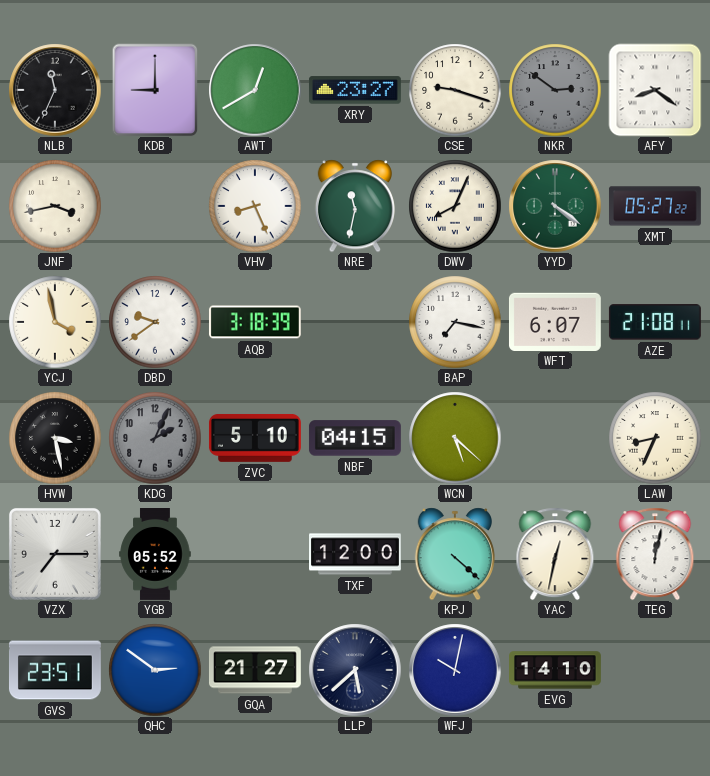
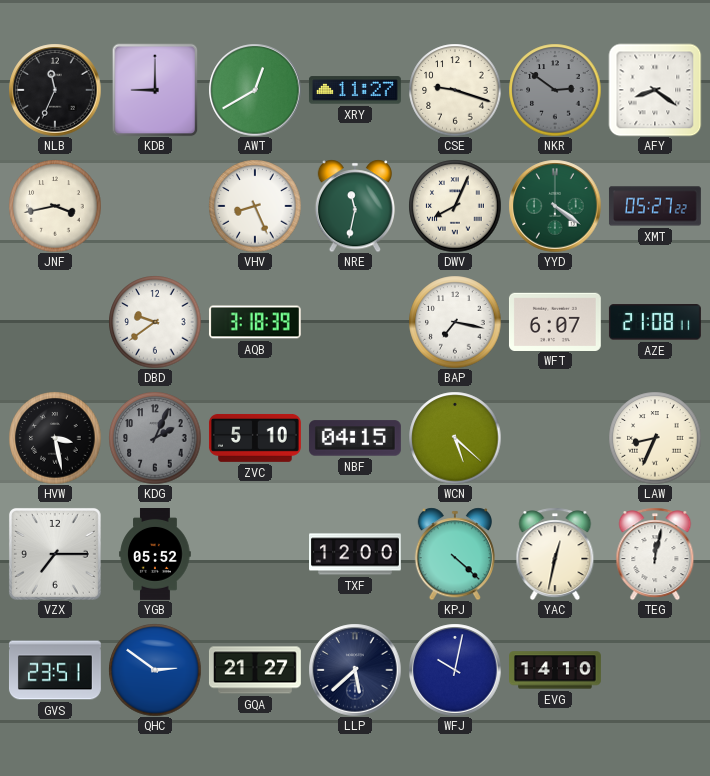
XRY: 23:27 -> 11:27 (355, 90)
YCJ: 3:58 -> none (55, 322)
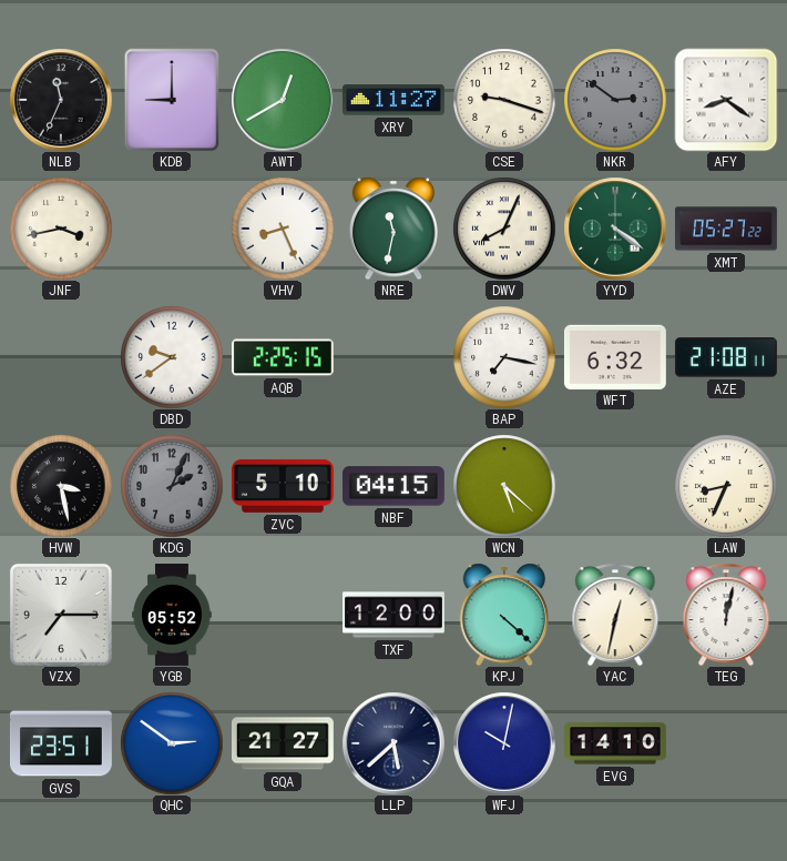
AQB: 3:18 -> 2:25 (283, 357)
WFT: 6:07 -> 6:32 (615, 356)
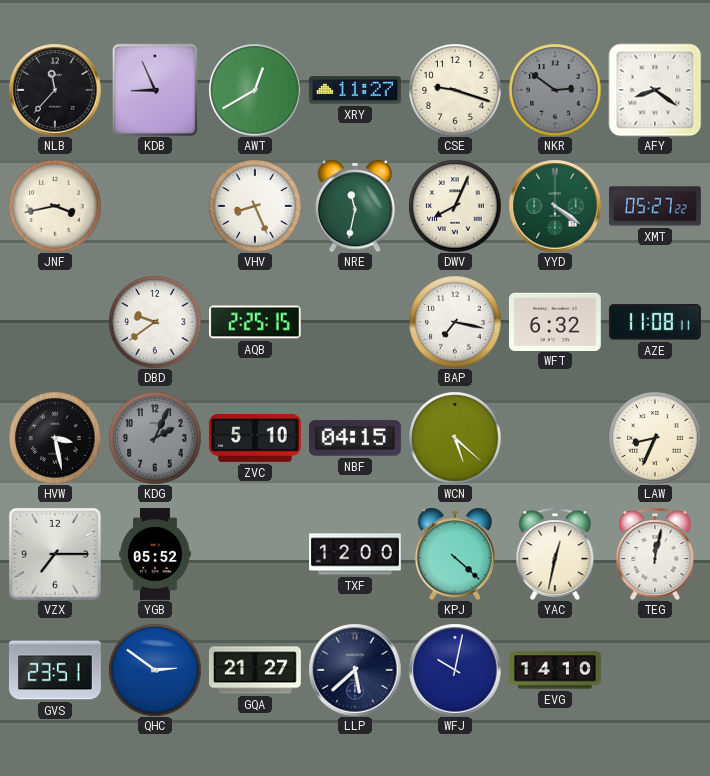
NLB: 11:34 -> 11:37 (55, 90)
KDB: 9:00 -> 8:56 (155, 90)
AZE: 21:08 -> 11:08 (655, 322)
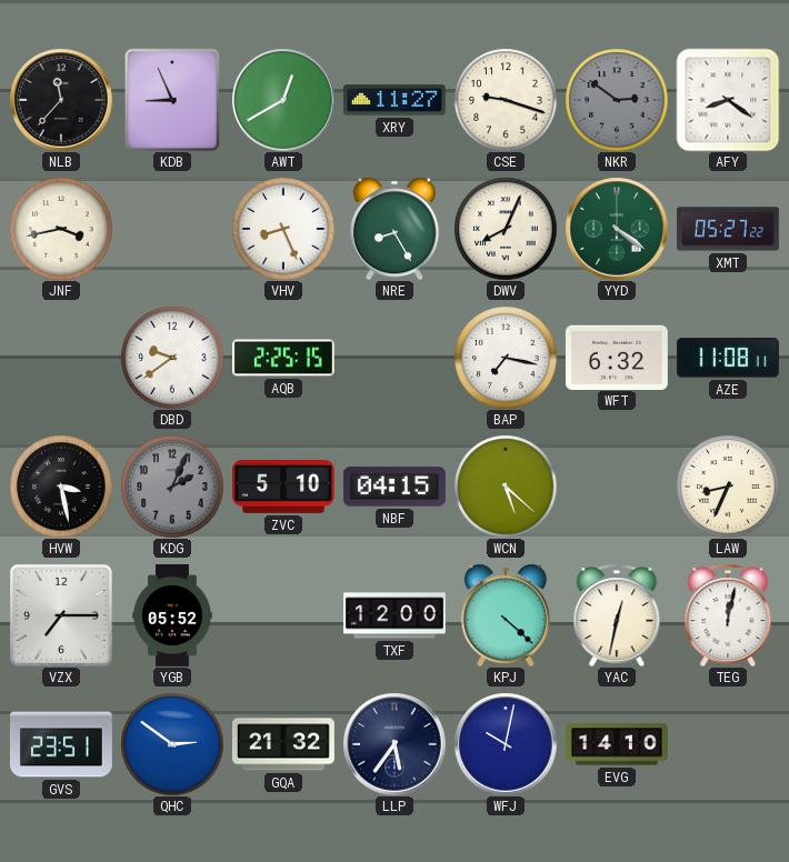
NRE: 11:32 -> 8:25 (394, 229)
GQA: 21:27 -> 21:32 (283, 744)
LLP: 5:38 -> 5:36 (394, 744)
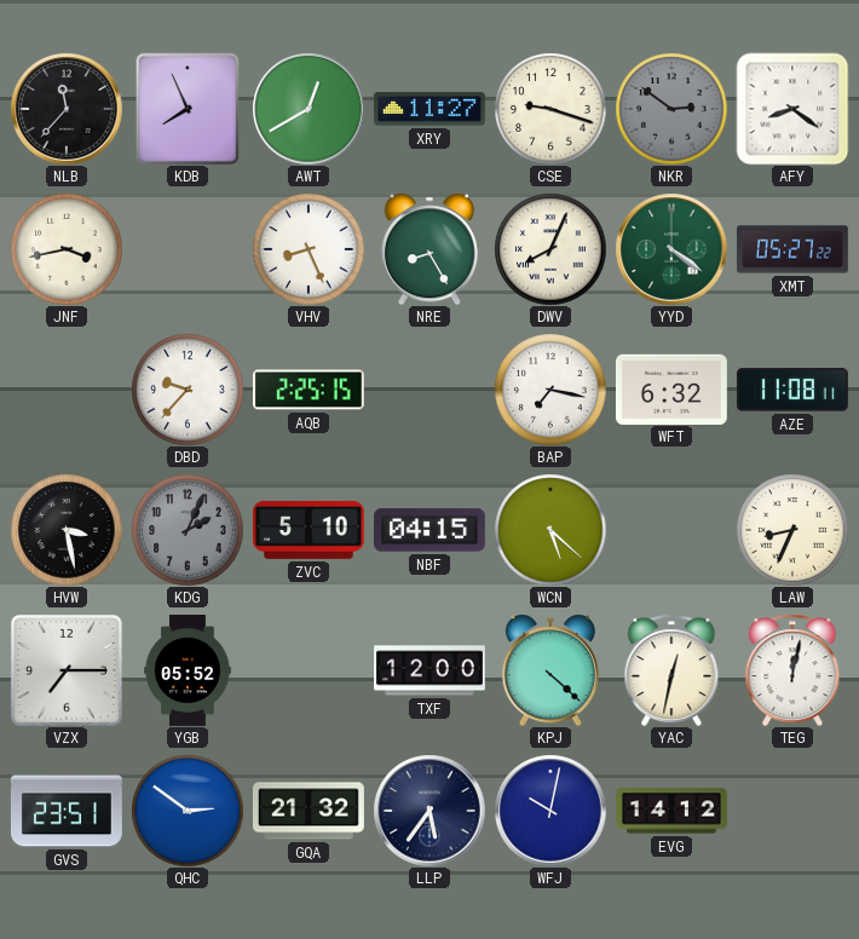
KDB: 8:56 -> 7:56 (188, 109)
DBD: 9:39 -> 9:37 (188, 390)
EVG: 14:10 -> 14:12 (673, 811)
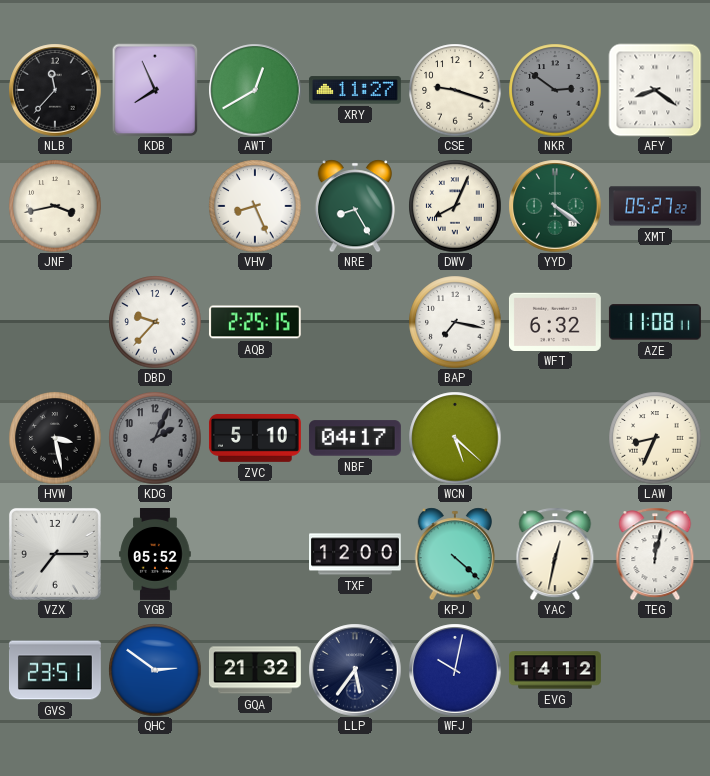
NBF: 04:15 -> 04:17 (355, 438)
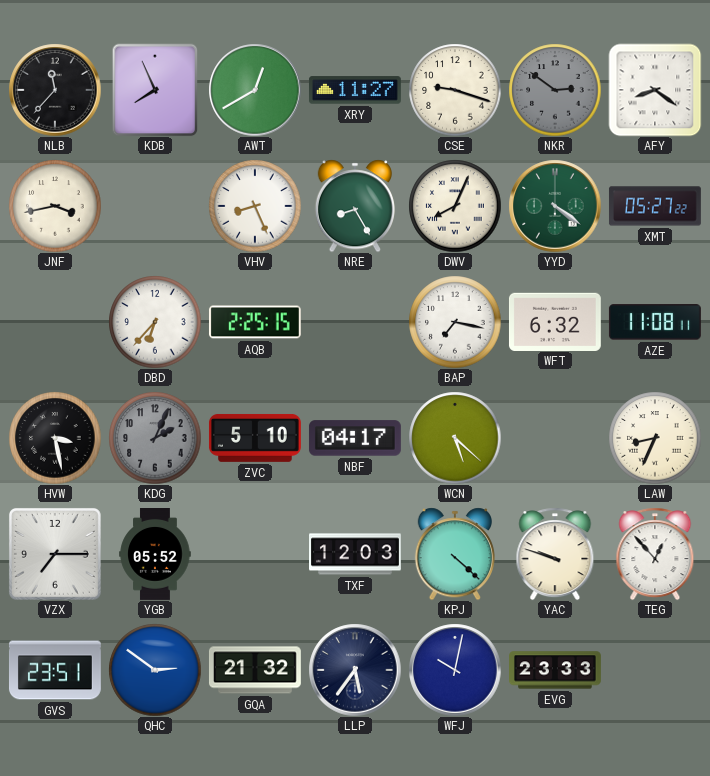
DBD: 9:37 -> 6:37 (155, 322)
TXF: 12:00 -> 12:03 (356, 554)
YAC: 12:32 -> 9:48 (555, 554)
TEG: 12:02 -> 12:53 (655, 554)
EVG: 14:12 -> 23:33 (556, 670)
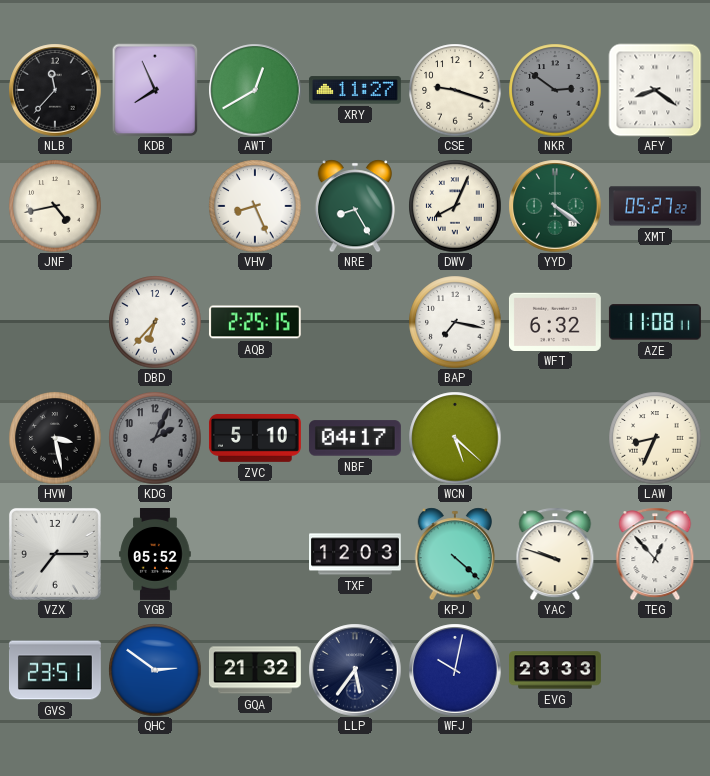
JNF: 3:43 -> 4:43 (55, 206)
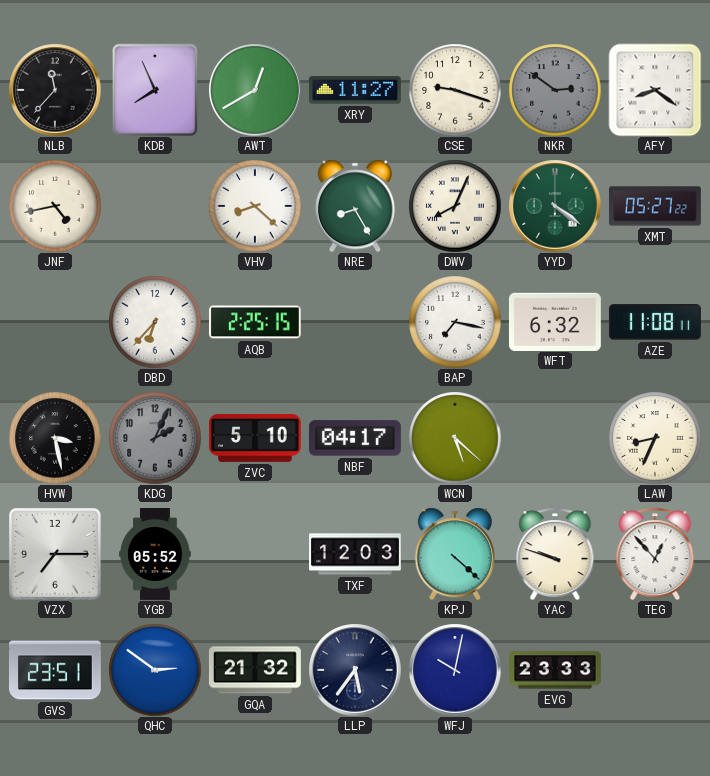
VHV: 8:26 -> 8:22 (255, 206)
